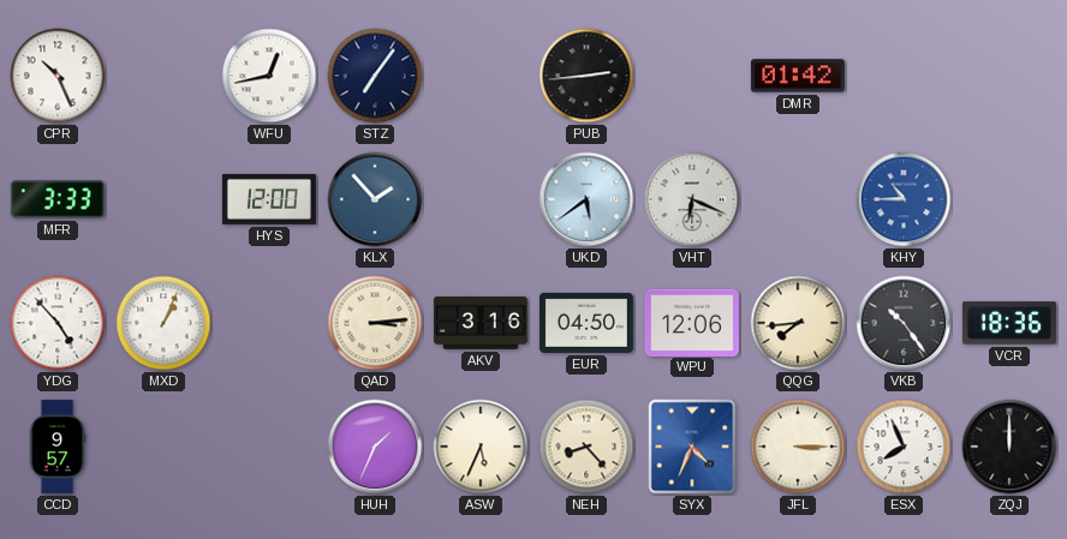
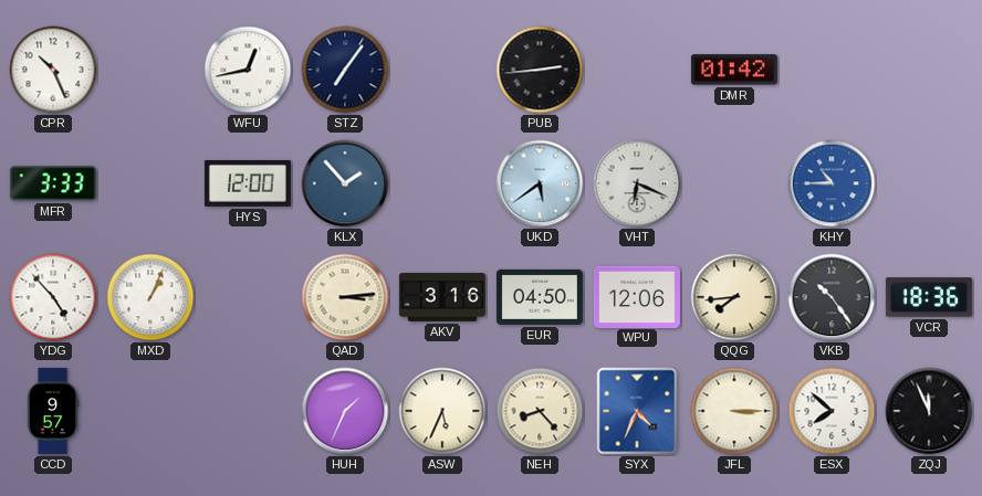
ESX: 7:56 -> 7:52 (832, 411)
ZQJ: 12:00 -> 11:56 (929, 411)
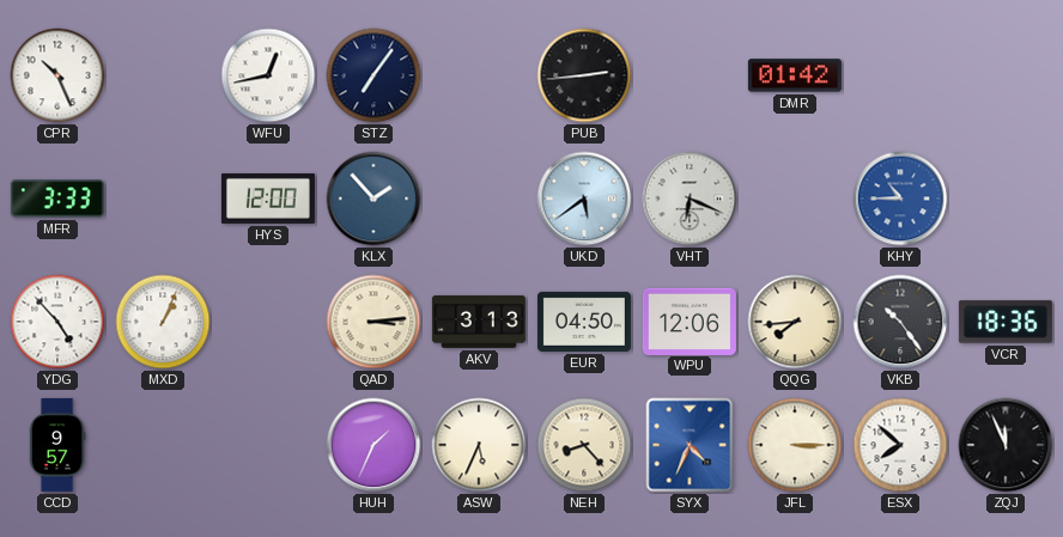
AKV: 3:16 -> 3:13 (479, 322)
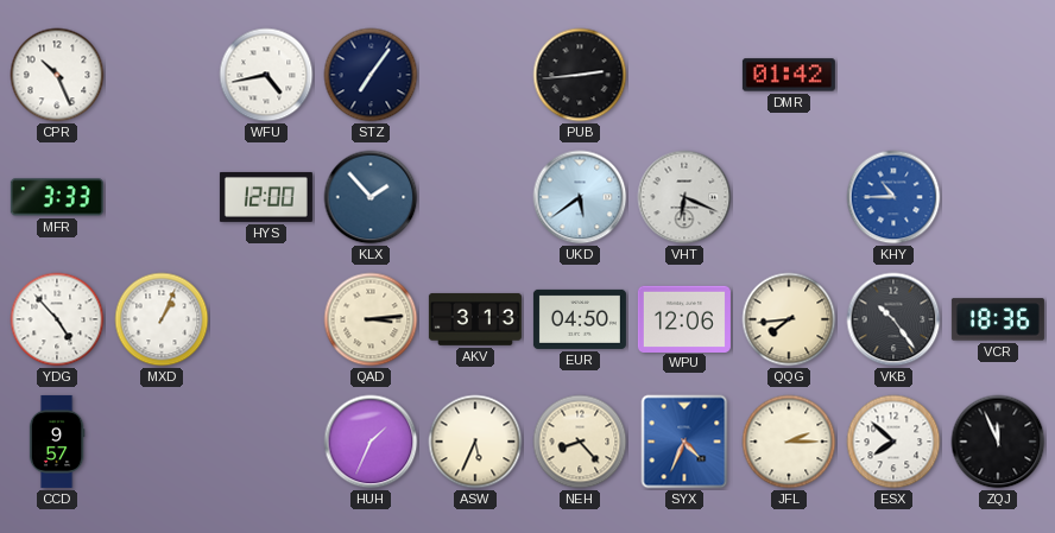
WFU: 12:43 -> 4:43 (266, 75)
JFL: 3:15 -> 2:15 (789, 442)
